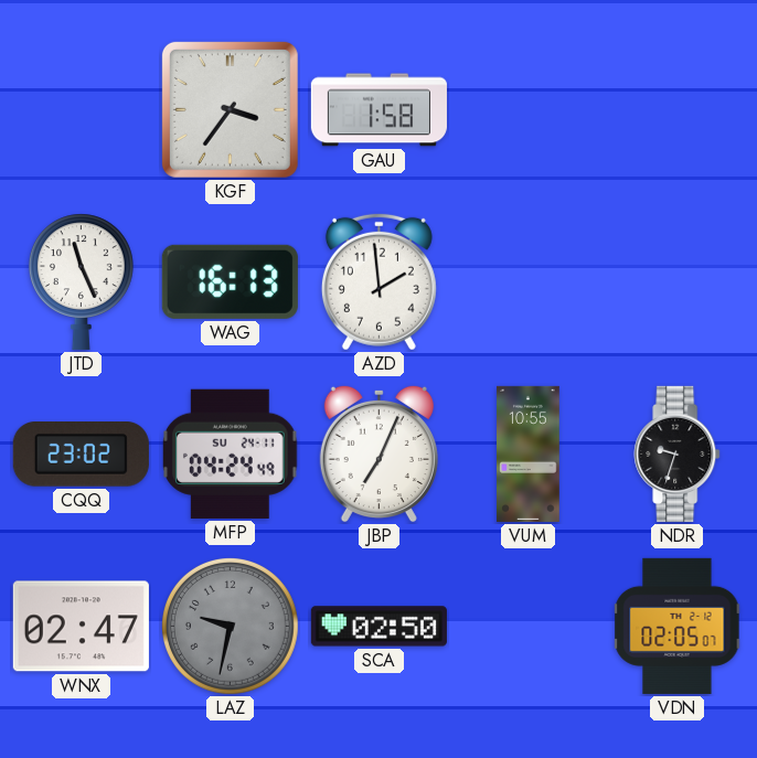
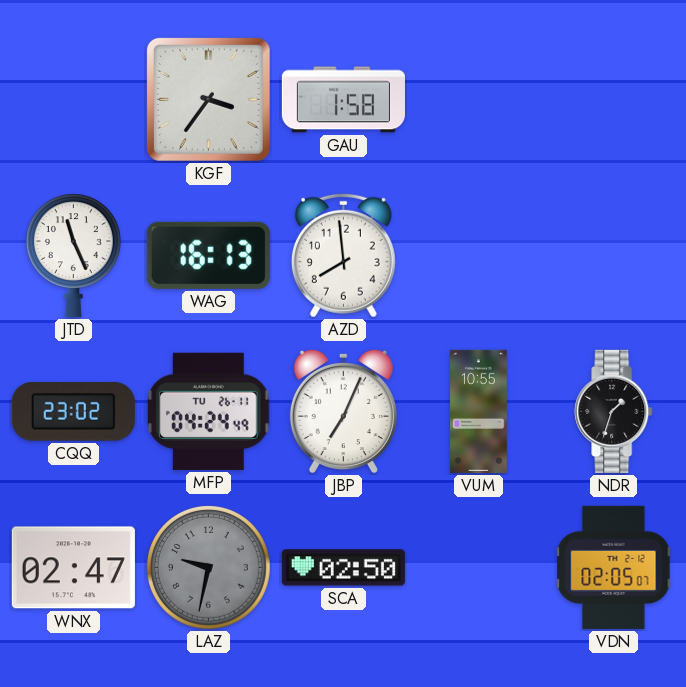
AZD: 1:59 -> 7:59 (343, 255)
MFP date: SU 24-11 -> TU 26-11 (209, 411)
NDR: 9:33 -> 1:33 (614, 411)
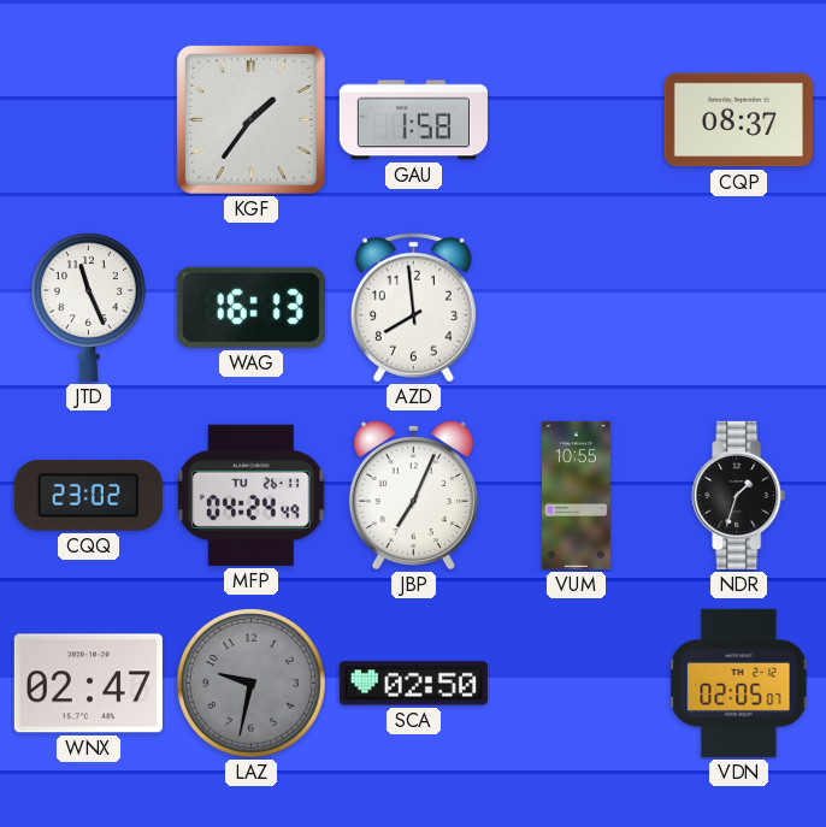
KGF: 3:36 -> 1:36 (250, 119)
CQP: none -> 08:37 (738, 120)
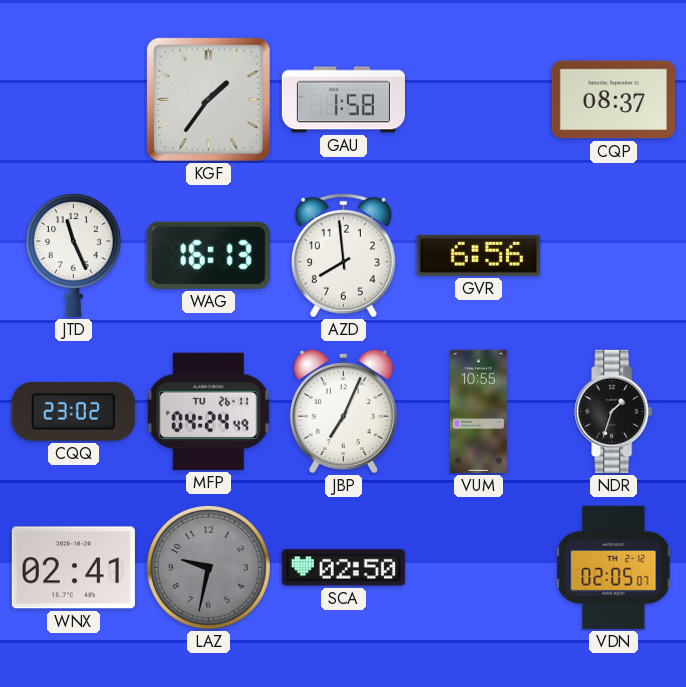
GVR: none -> 6:56 (478, 255)
WNX: 02:47 -> 02:41 (73, 568)
